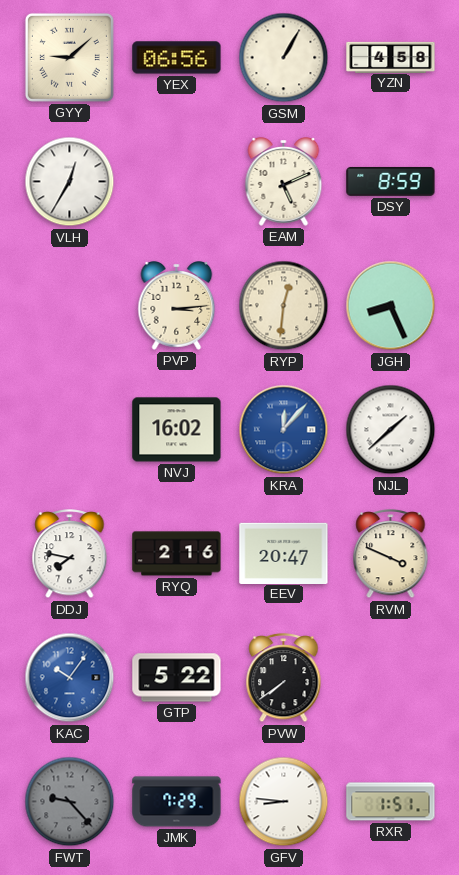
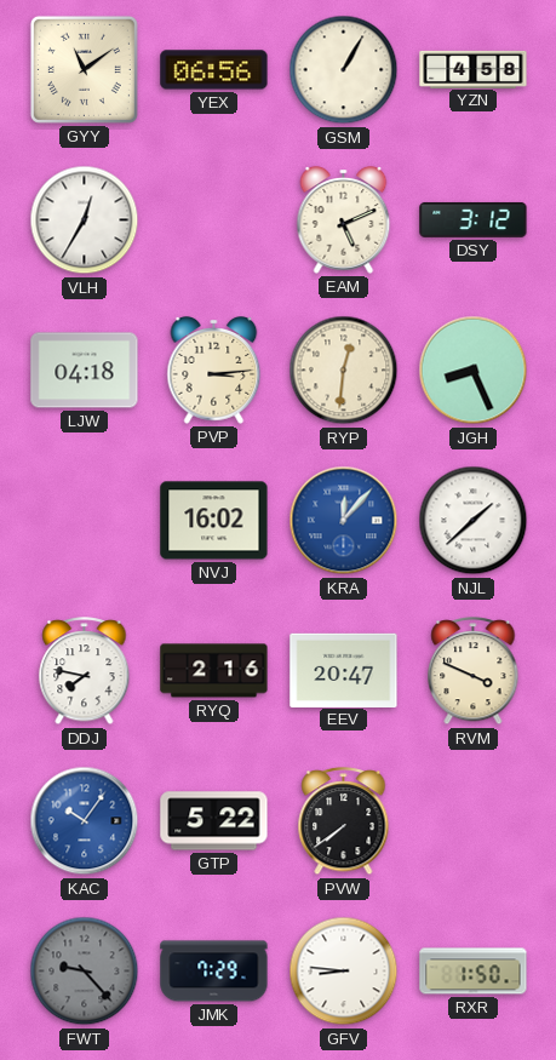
GYY: 9:08 -> 11:09 (84, 69)
DSY: 8:59 -> 3:12 (474, 219)
LJW: none -> 04:18 (85, 371)
RXR: 1:51 -> 1:50 (474, 972)
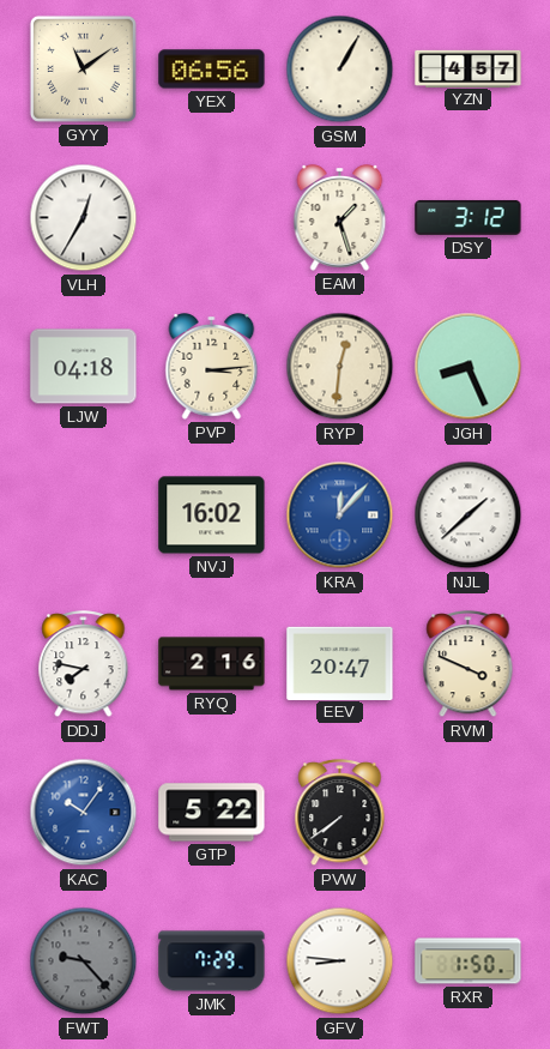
YZN: 4:58 -> 4:57 (469, 68)
EAM: 5:11 -> 1:27 (340, 218)
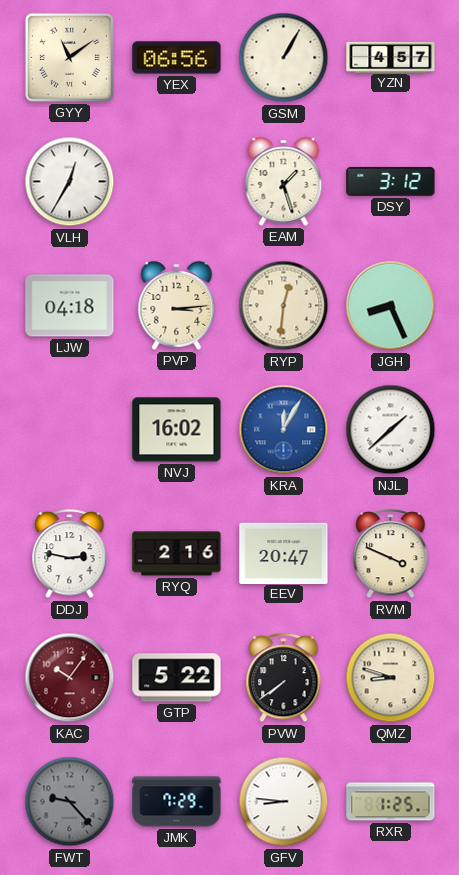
KRA: 12:07 -> 12:05 (284, 430)
DDJ: 7:47 -> 2:47 (70, 555)
KAC dial: blue -> burgundy (70, 678)
QMZ: none -> 8:48 (391, 678)
RXR: 1:50 -> 1:25 (391, 802)
